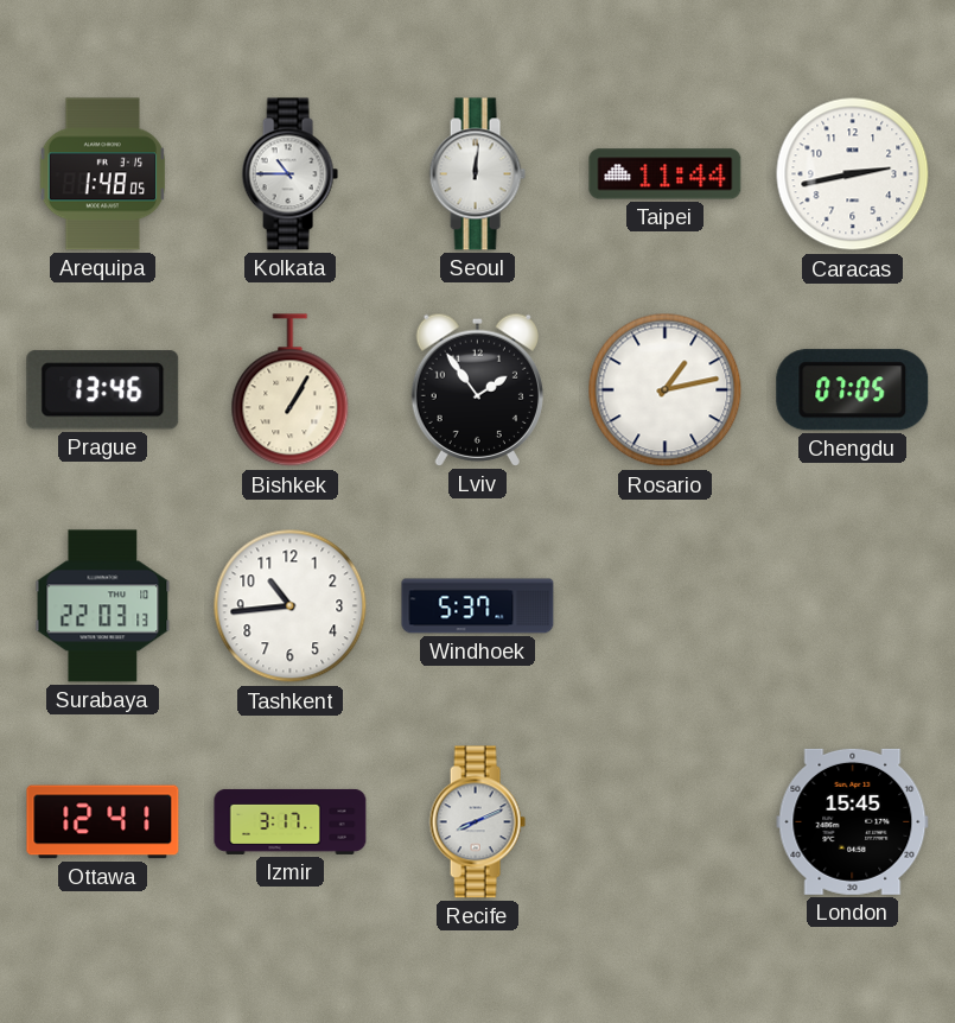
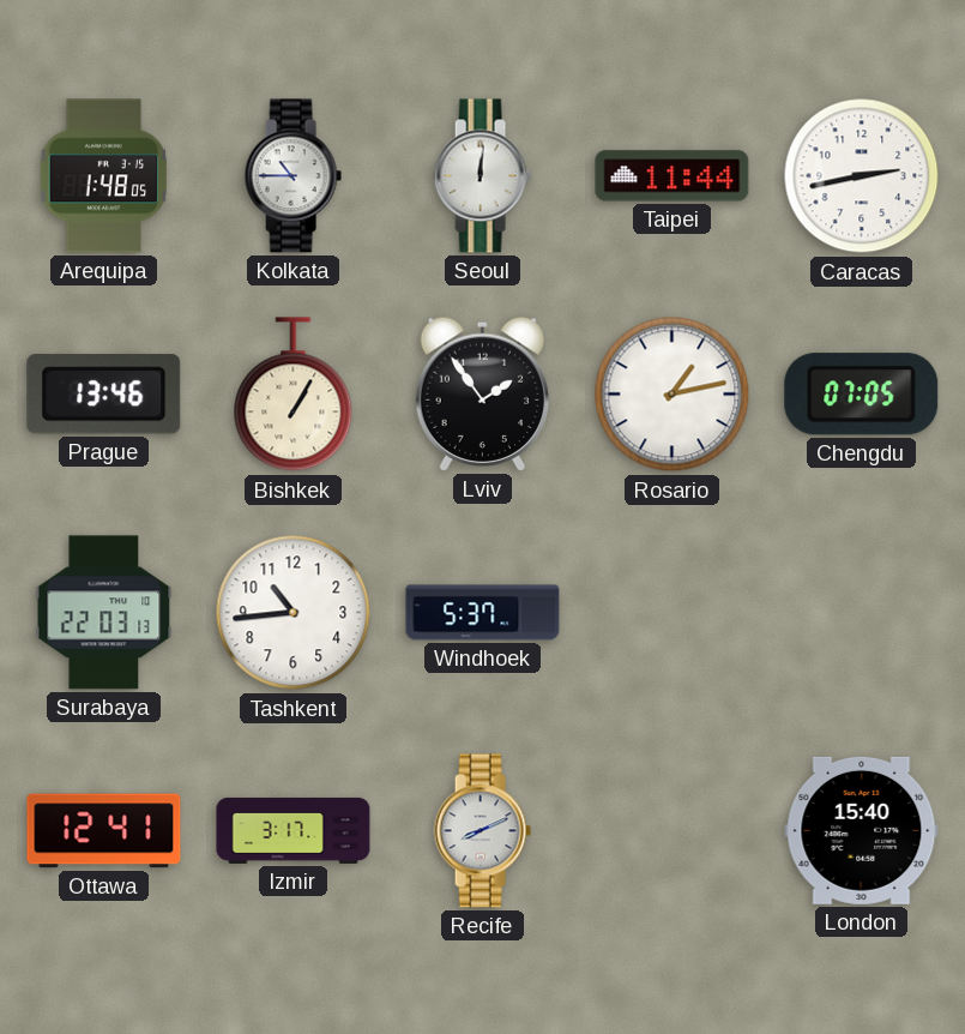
London: 15:45 -> 15:40 (862, 830)
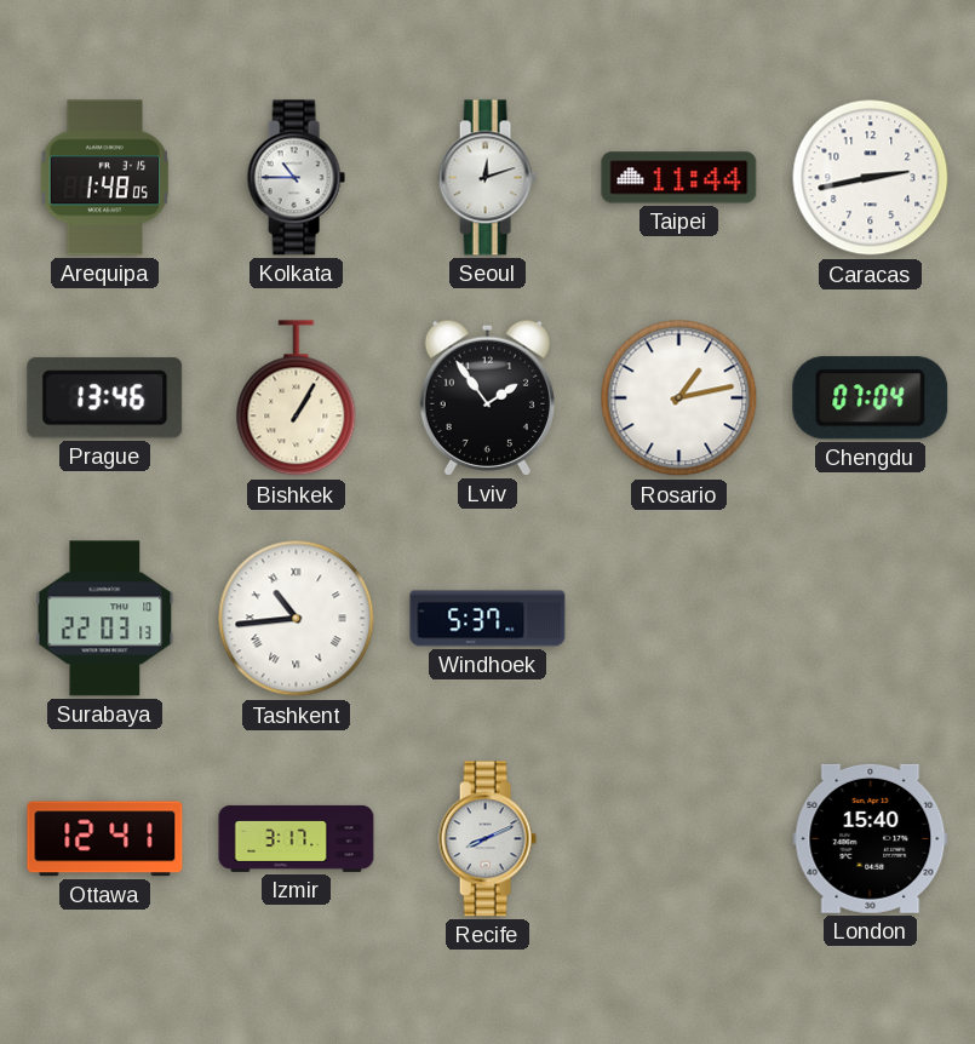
Seoul: 12:01 -> 12:12 (487, 178)
Chengdu: 07:05 -> 07:04 (871, 398)
Tashkent numerals: Arabic -> Roman (297, 619)
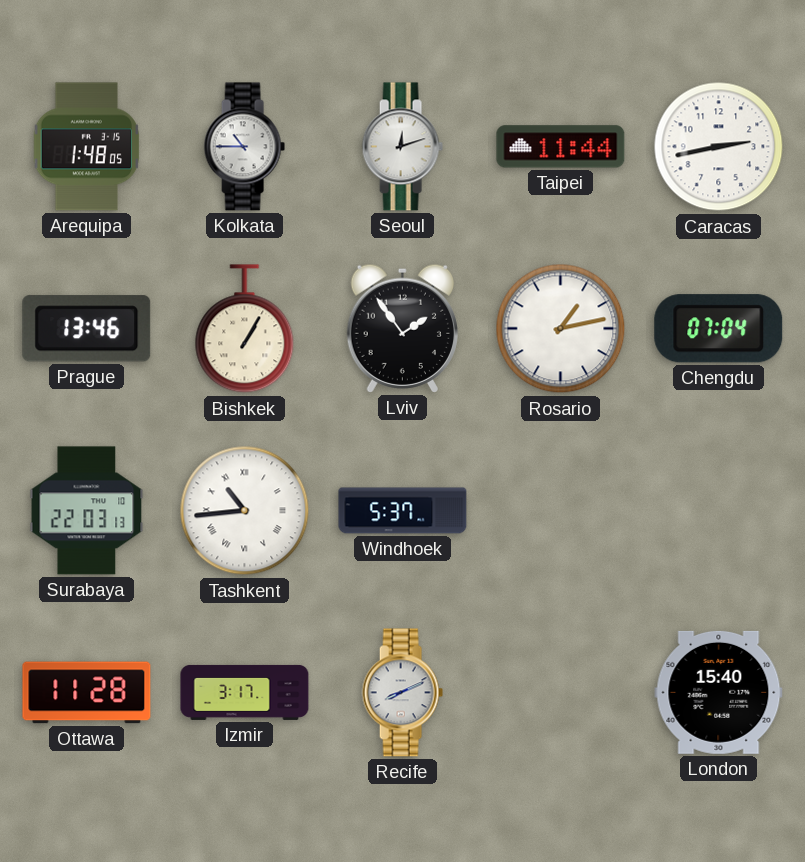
Ottawa: 12:41 -> 11:28 (87, 693)
